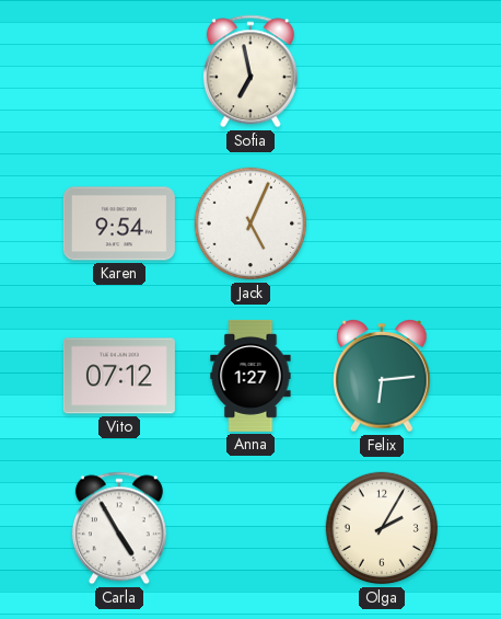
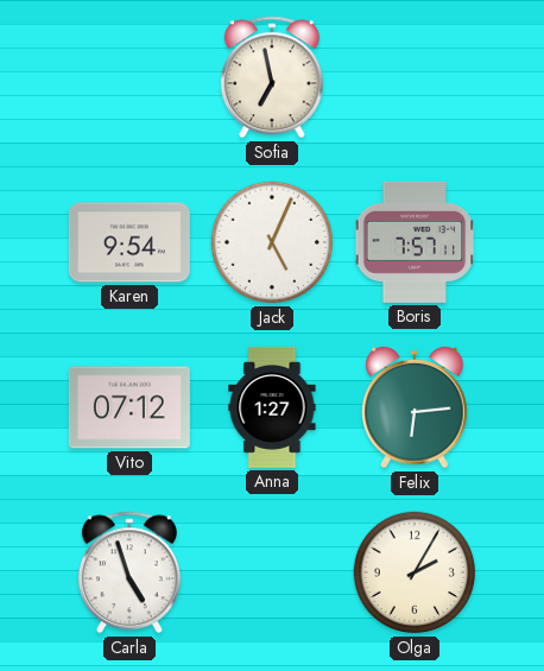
Boris: none -> 7:57 (415, 242)
Carla: 4:55 -> 4:57 (129, 572)
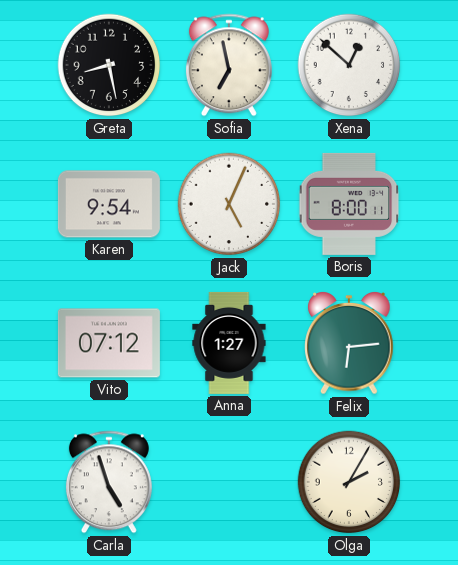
Greta: none -> 8:28 (109, 65)
Xena: none -> 12:52 (349, 65)
Boris: 7:57 -> 8:00 (349, 204)
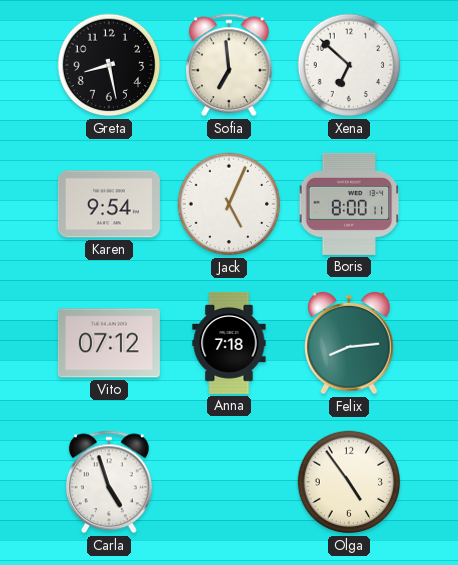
Sofia: 6:58 -> 6:59 (229, 65)
Xena: 12:52 -> 6:52 (349, 65)
Anna: 1:27 -> 7:18 (229, 343)
Felix: 6:14 -> 8:14 (349, 344)
Olga: 2:05 -> 4:54 (349, 482)
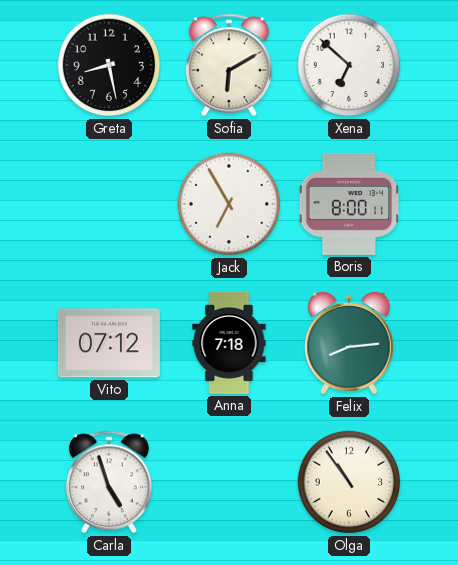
Sofia: 6:59 -> 6:10 (229, 65)
Karen: 9:54 -> none (109, 204)
Jack: 5:04 -> 6:55 (229, 204)
Olga: 4:54 -> 10:54 (349, 482)
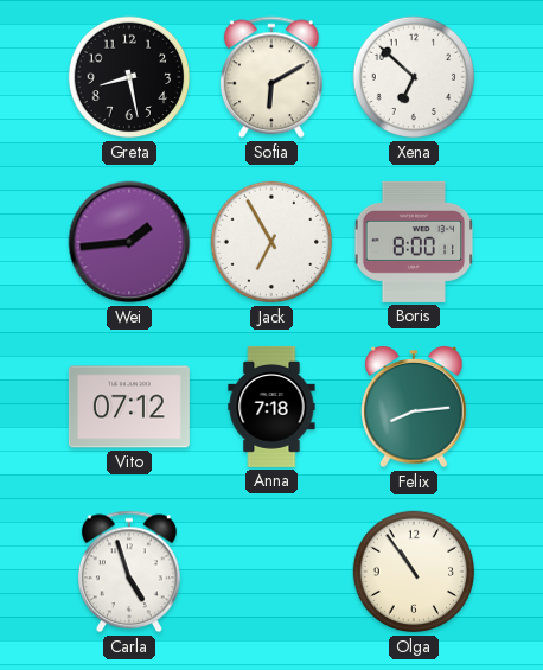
Wei: none -> 1:44 (129, 242)
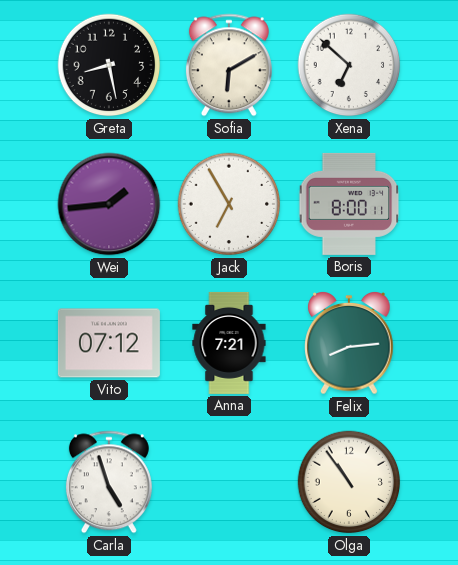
Anna: 7:18 -> 7:21 (229, 343)
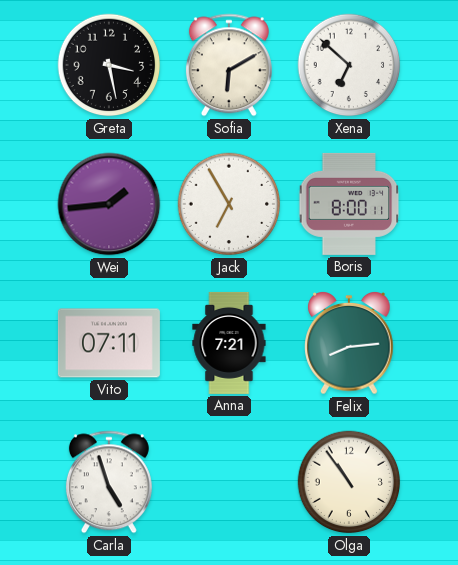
Greta: 8:28 -> 3:28 (109, 65)
Vito: 07:12 -> 07:11 (109, 343)
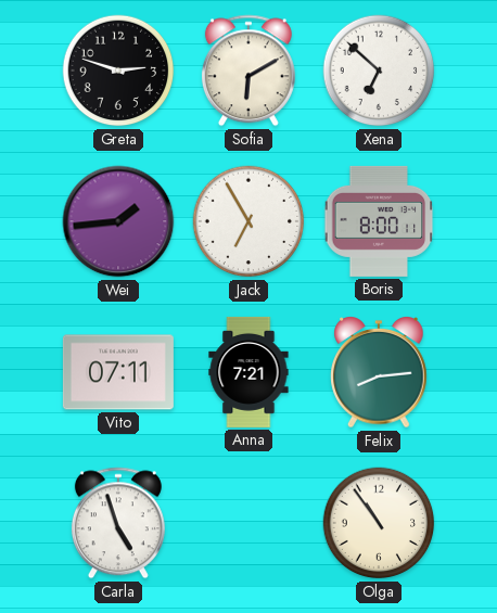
Greta: 3:28 -> 2:48 (118, 71)
